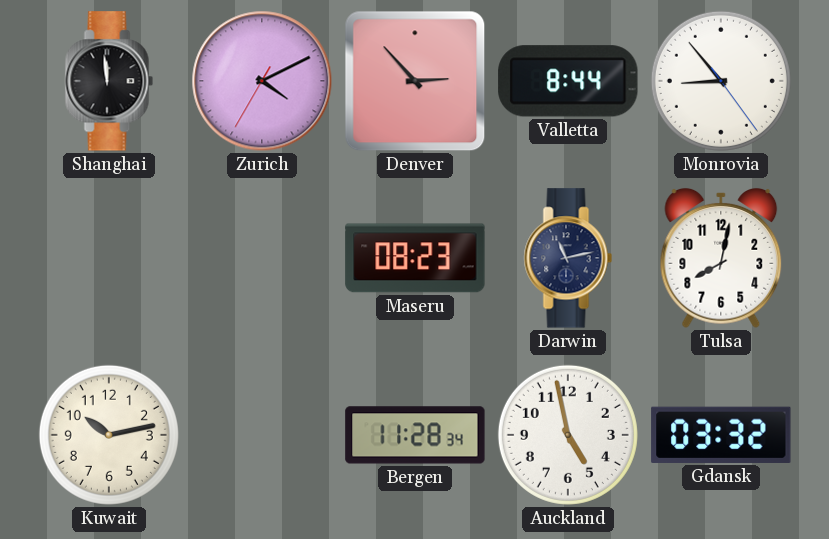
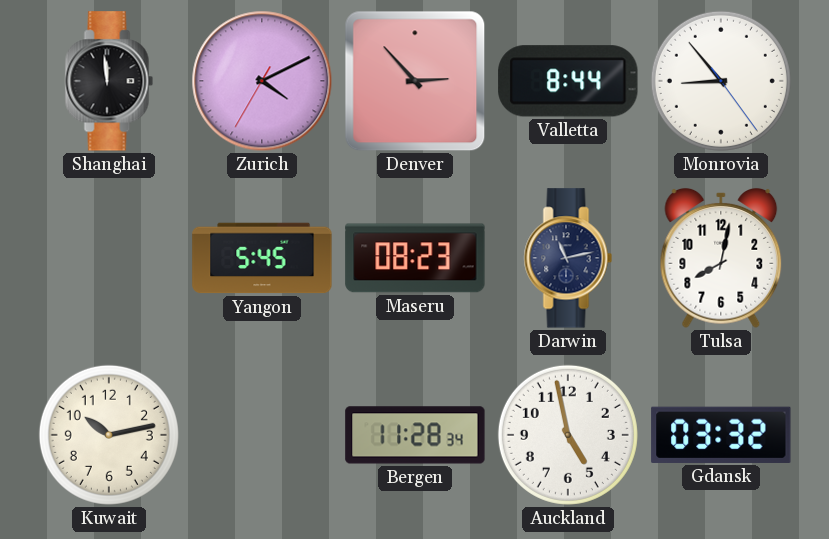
Yangon: none -> 5:45 (262, 258)
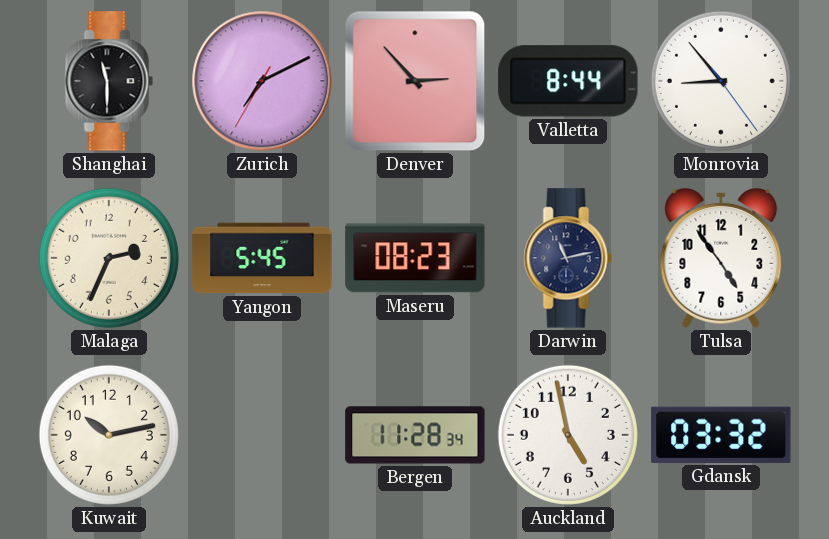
Shanghai: 11:59 -> 11:30 (109, 81)
Zurich: 4:10 -> 7:10 (262, 81)
Malaga: none -> 2:34 (109, 258)
Tulsa: 8:02 -> 4:54 (721, 258)
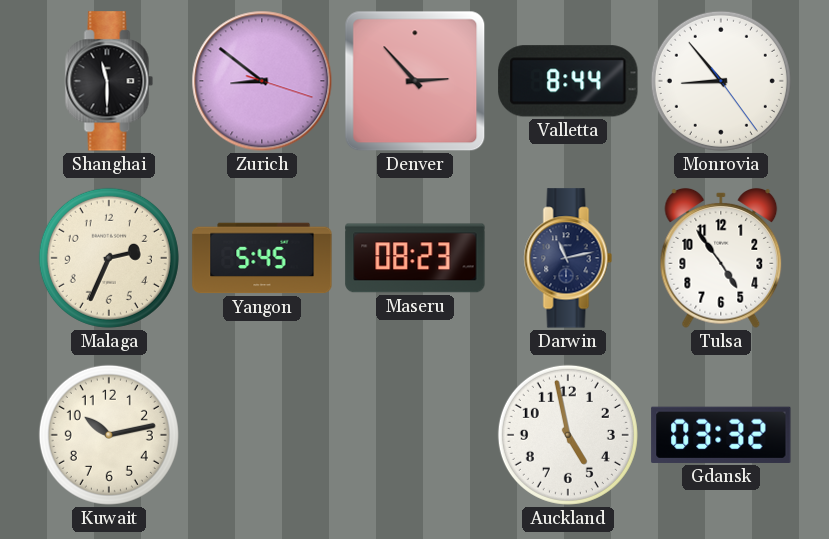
Zurich: 7:10 -> 8:51 (262, 81)
Bergen: 11:28 -> none (415, 435)
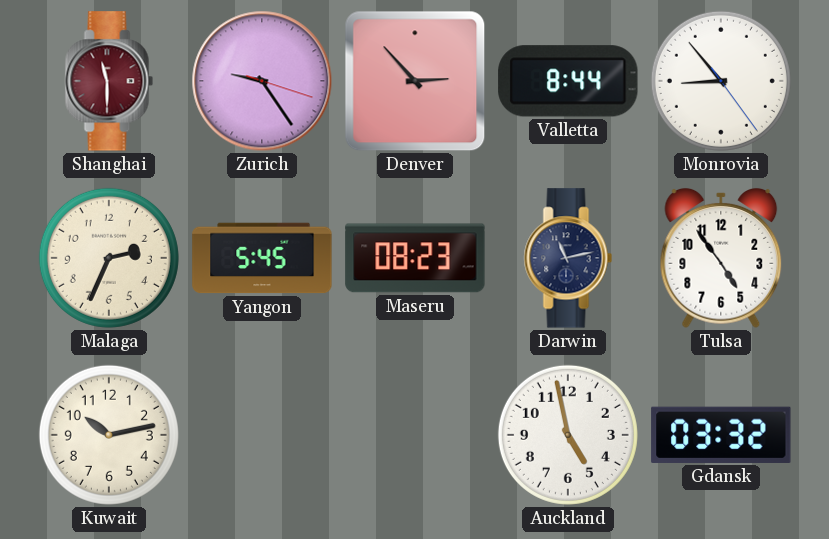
Shanghai dial: black -> burgundy (109, 81)
Zurich: 8:51 -> 9:24 (262, 81)
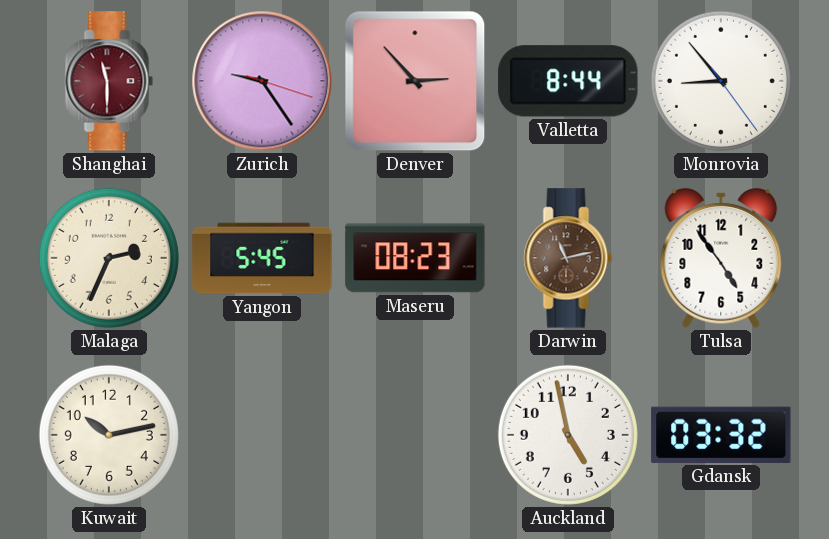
Darwin dial: navy -> brown (568, 258)
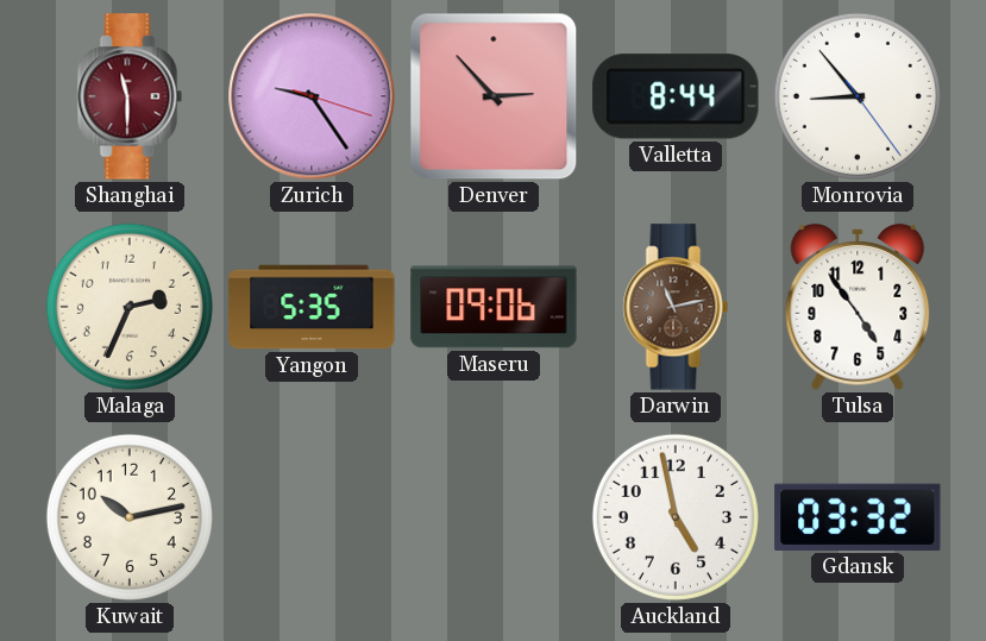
Yangon: 5:45 -> 5:35 (312, 307)
Maseru: 08:23 -> 09:06 (494, 307)
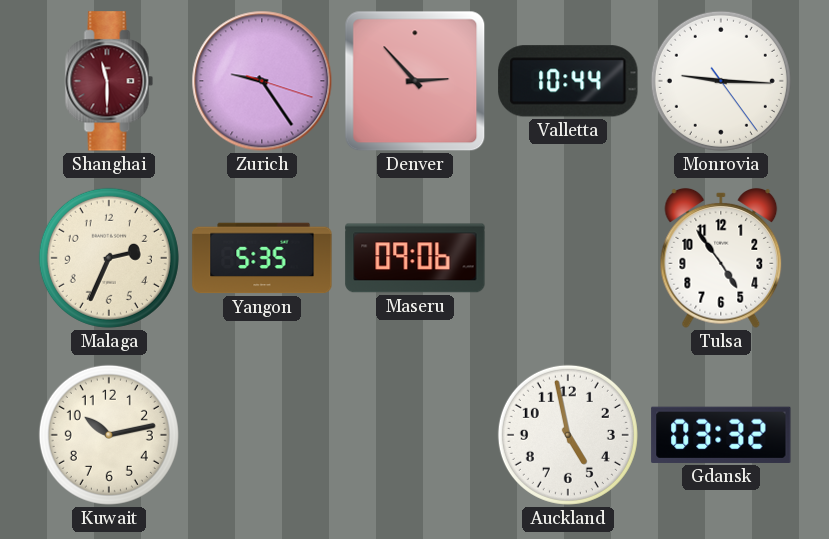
Valletta: 8:44 -> 10:44 (568, 81)
Monrovia: 8:53 -> 9:15 (721, 81)
Darwin: 11:13 -> none (676, 307)
